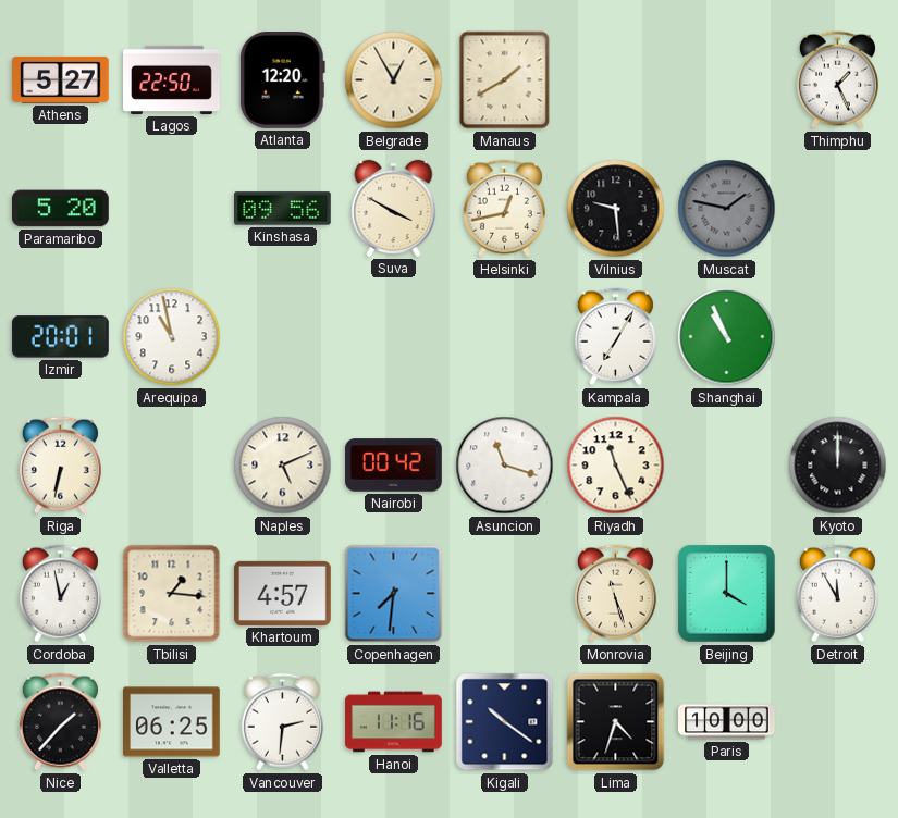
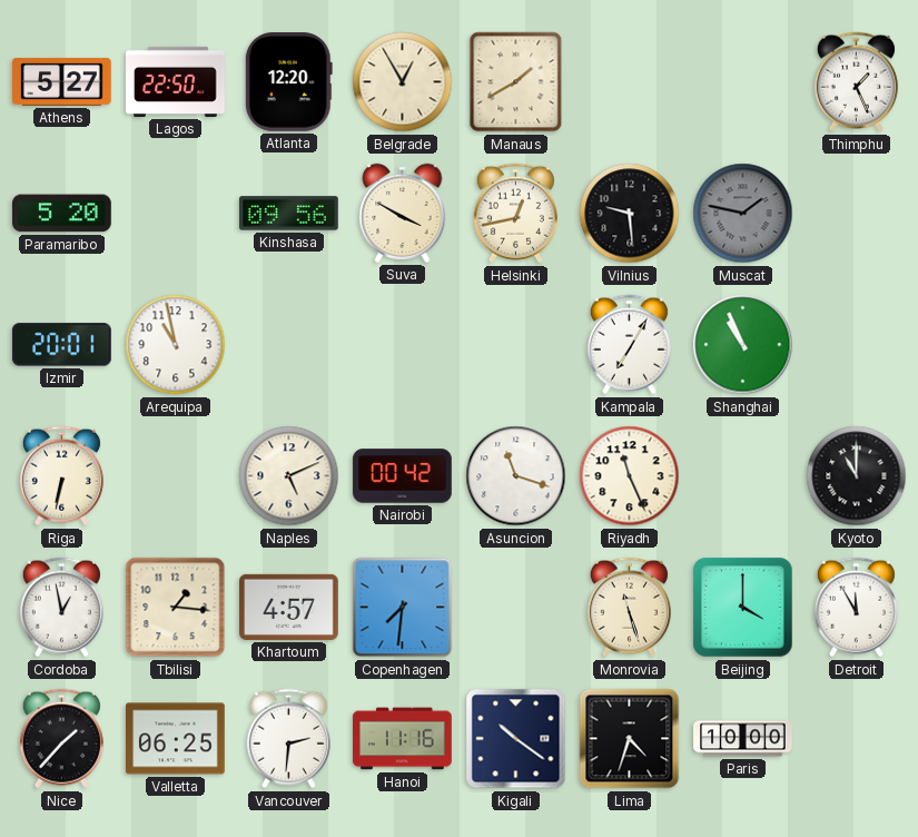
Kyoto: 12:00 -> 11:00 (857, 476)
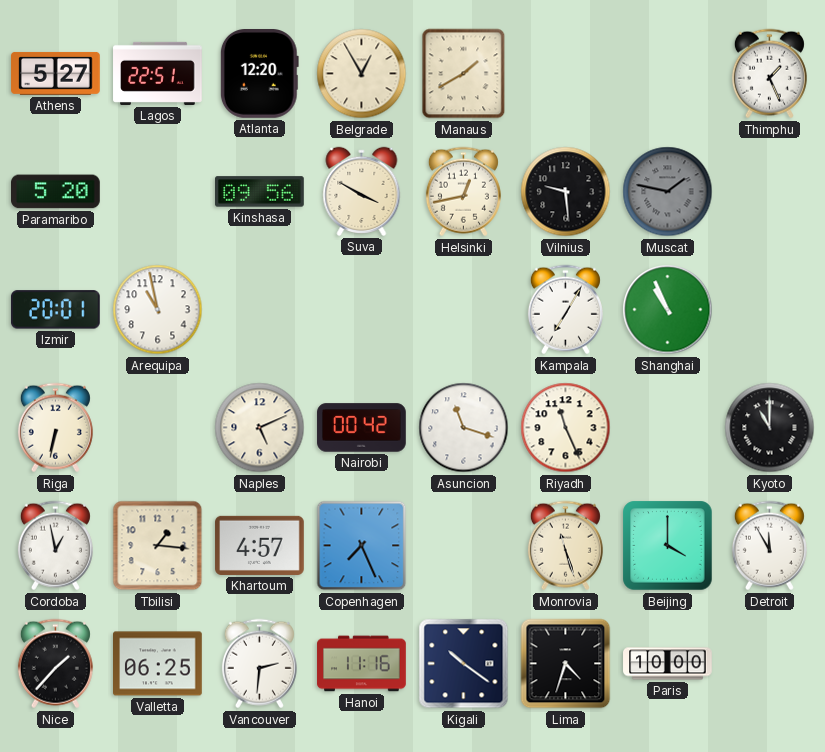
Lagos: 22:50 -> 22:51 (158, 73)
Copenhagen: 7:31 -> 7:26 (362, 546)
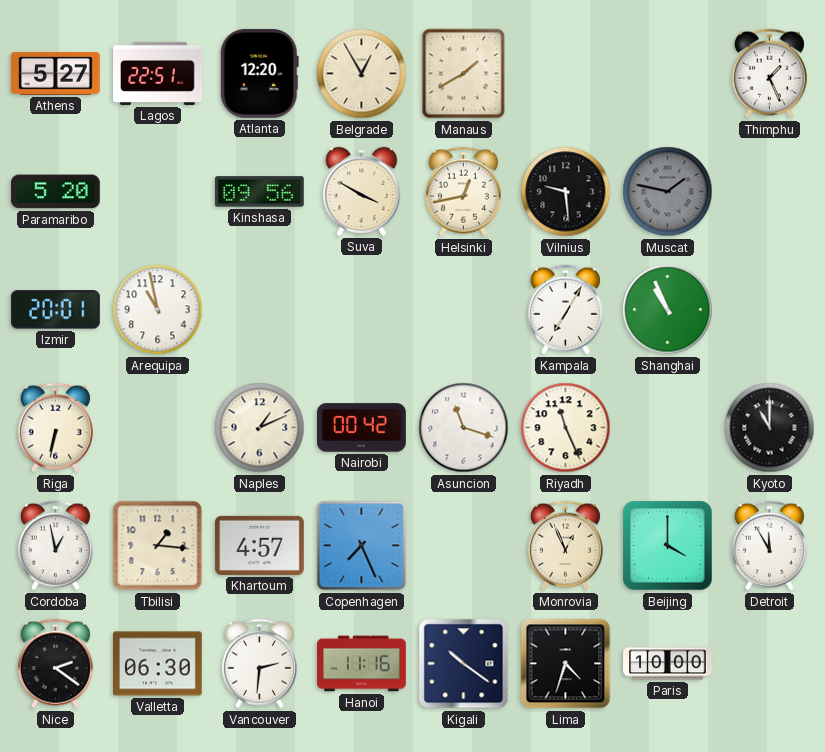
Naples: 5:11 -> 1:11 (260, 428)
Monrovia: 11:27 -> 12:56 (565, 546)
Nice: 1:37 -> 2:21 (55, 664)
Valletta: 06:25 -> 06:30 (158, 664)
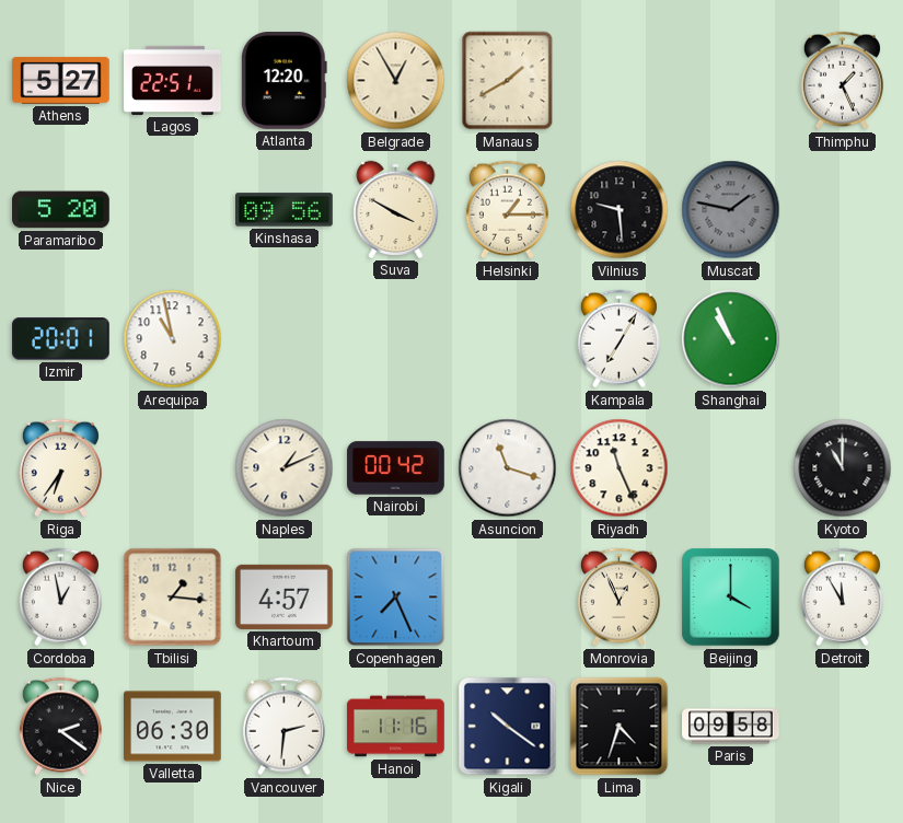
Helsinki: 12:43 -> 1:15 (507, 210)
Riga: 6:32 -> 6:36 (60, 468)
Paris: 10:00 -> 09:58 (731, 727)
